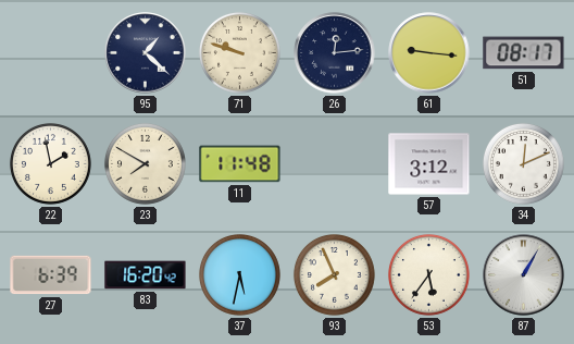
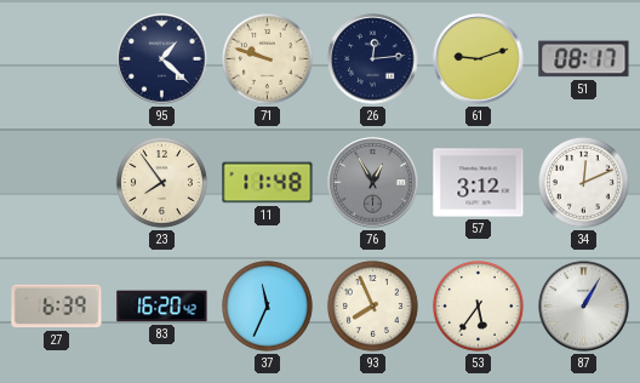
61: 9:16 -> 9:12 (479, 59)
22: 1:58 -> none (50, 163)
23: 7:50 -> 7:54 (161, 182)
76: none -> 12:55 (373, 183)
37: 5:32 -> 11:34 (267, 305)
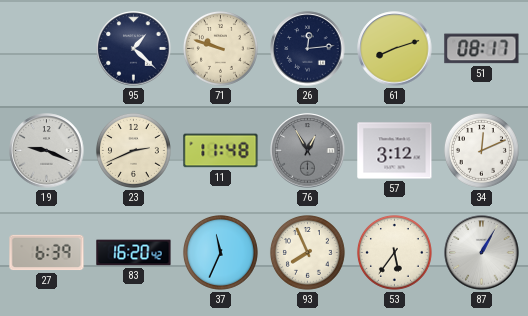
61: 9:12 -> 8:12 (395, 49)
19: none -> 9:19 (47, 151)
23: 7:54 -> 2:41 (133, 150)
